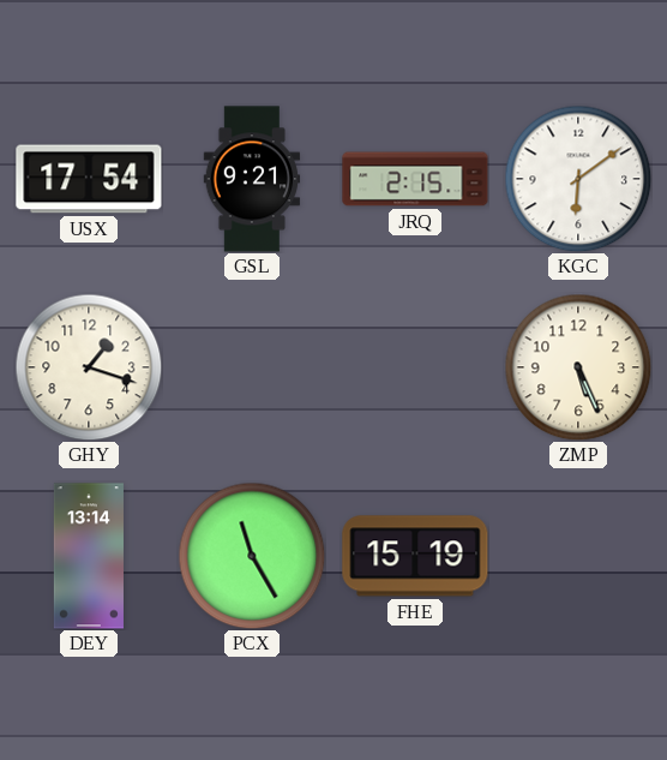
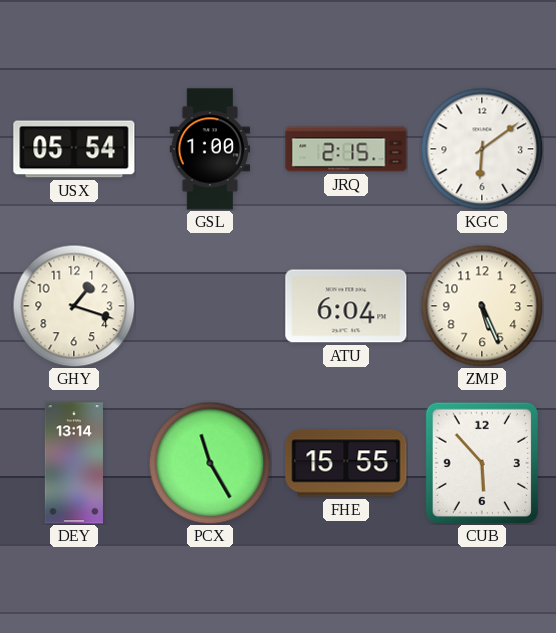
USX: 17:54 -> 05:54 (74, 149)
GSL: 9:21 -> 1:00 (210, 149)
ATU: none -> 6:04 (346, 306)
FHE: 15:19 -> 15:55 (346, 463)
CUB: none -> 5:53 (481, 462)
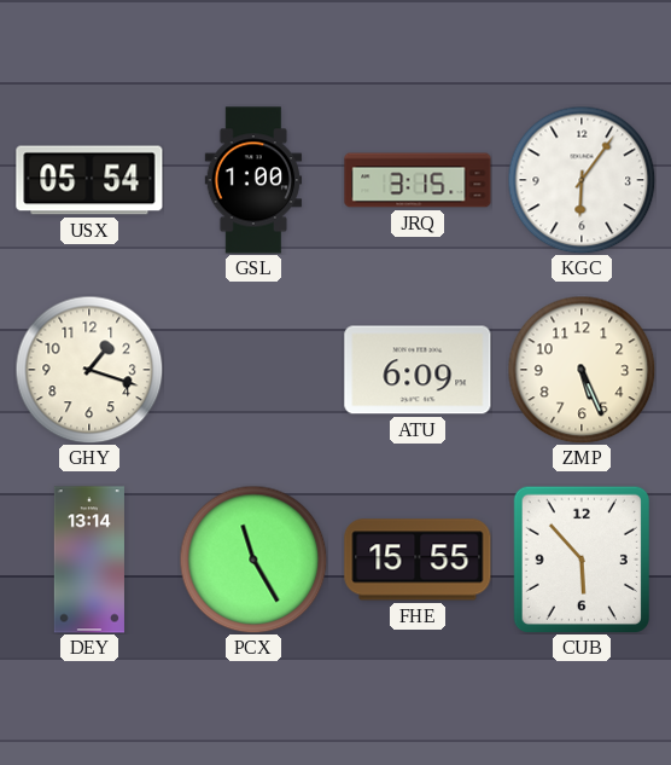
JRQ: 2:15 -> 3:15 (418, 180)
KGC: 6:09 -> 6:06 (582, 180)
ATU: 6:04 -> 6:09 (418, 370)
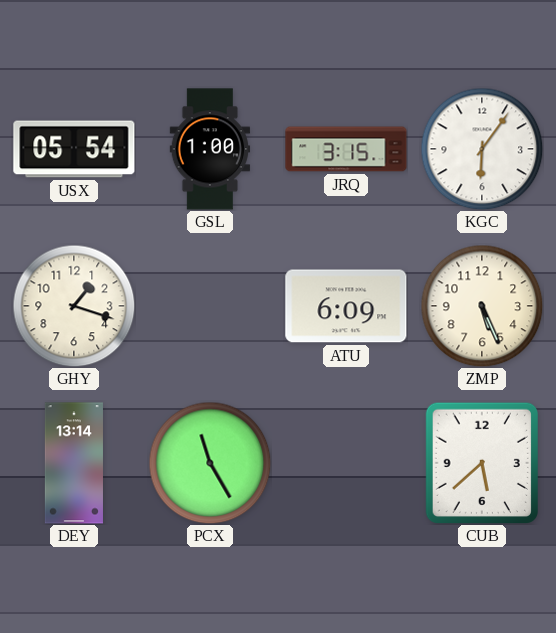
FHE: 15:55 -> none (418, 560)
CUB: 5:53 -> 5:38 (481, 462)
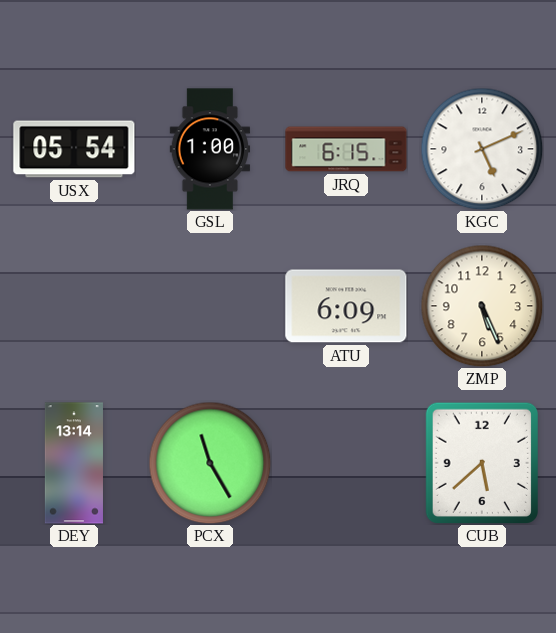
JRQ: 3:15 -> 6:15 (346, 149)
KGC: 6:06 -> 5:11 (482, 149)
GHY: 1:18 -> none (74, 306)
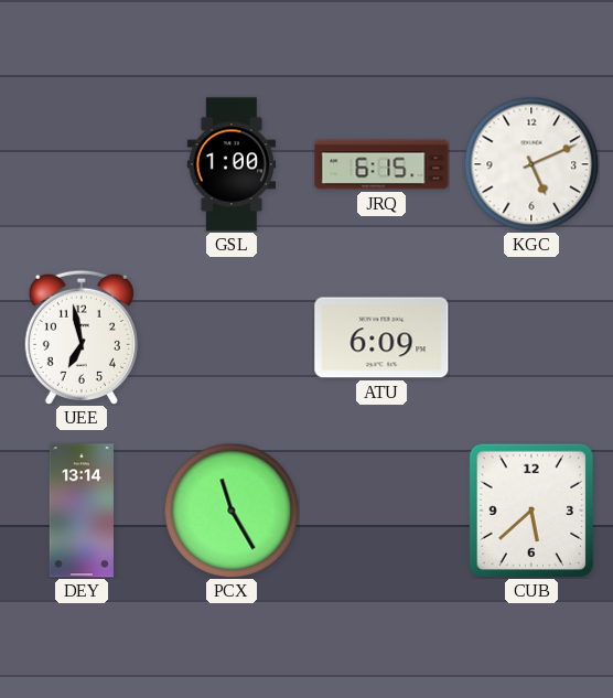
USX: 05:54 -> none (74, 149)
UEE: none -> 6:58 (82, 337)
ZMP: 5:26 -> none (482, 306)
